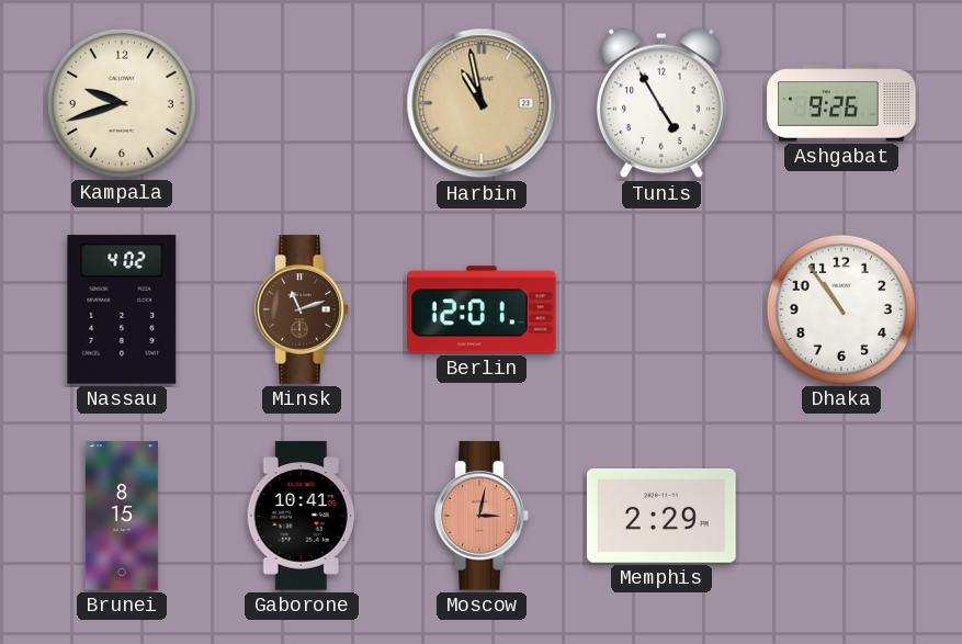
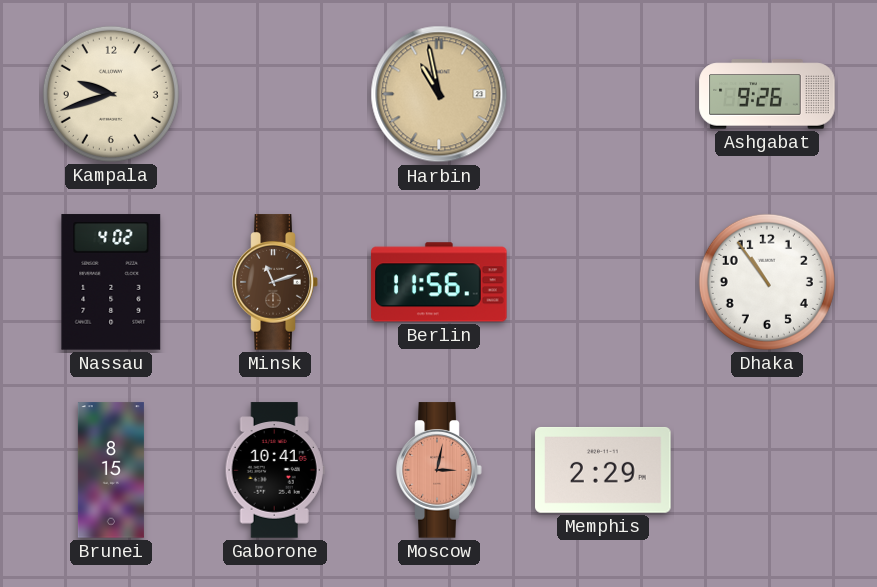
Tunis: 4:55 -> none (661, 103)
Berlin: 12:01 -> 11:56 (439, 282)
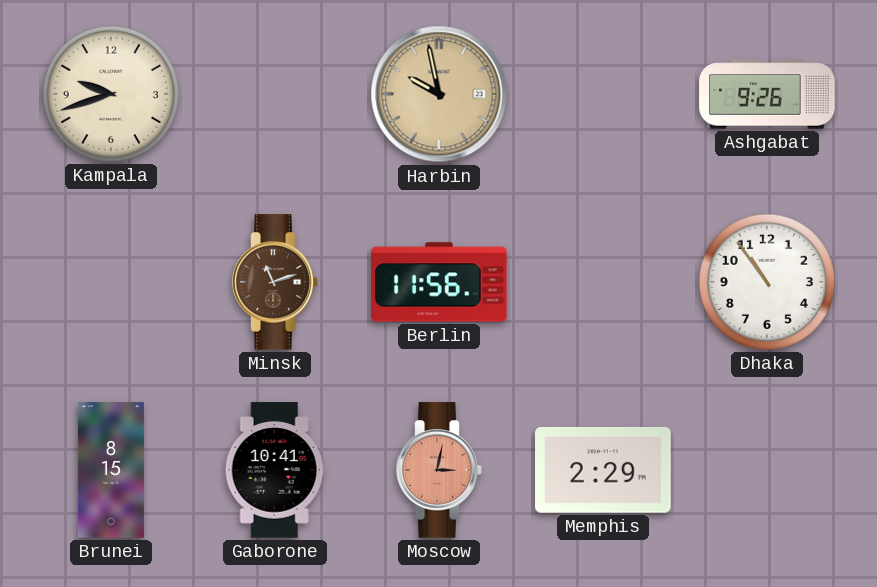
Harbin: 10:58 -> 9:58 (439, 94)
Nassau: 4:02 -> none (111, 282)
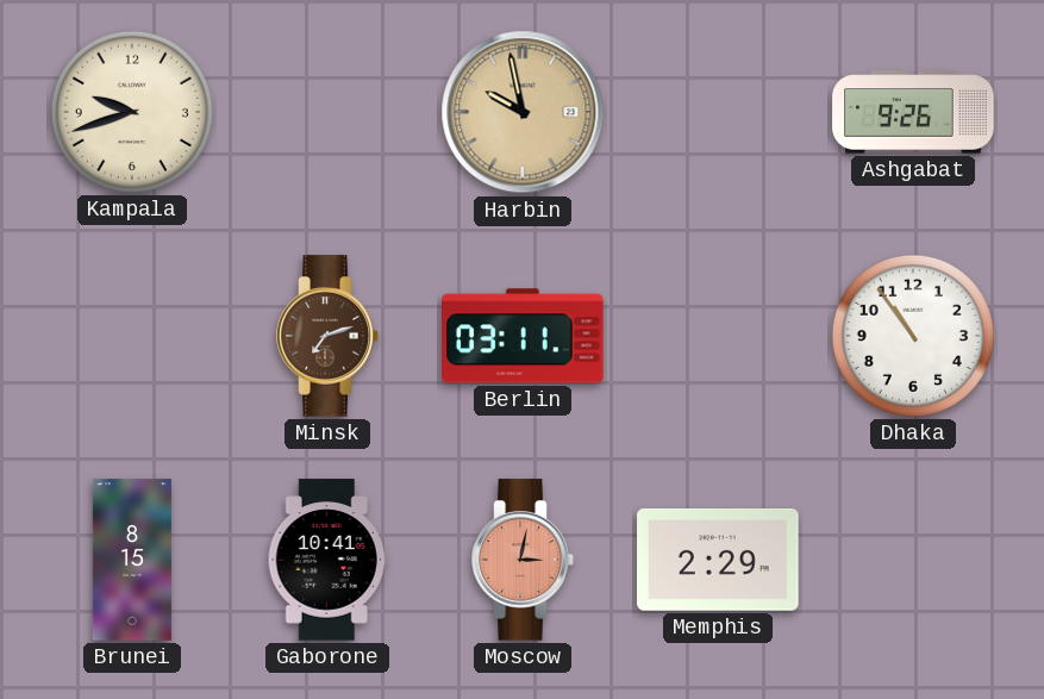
Minsk: 11:12 -> 7:12 (327, 336)
Berlin: 11:56 -> 03:11 (523, 336)
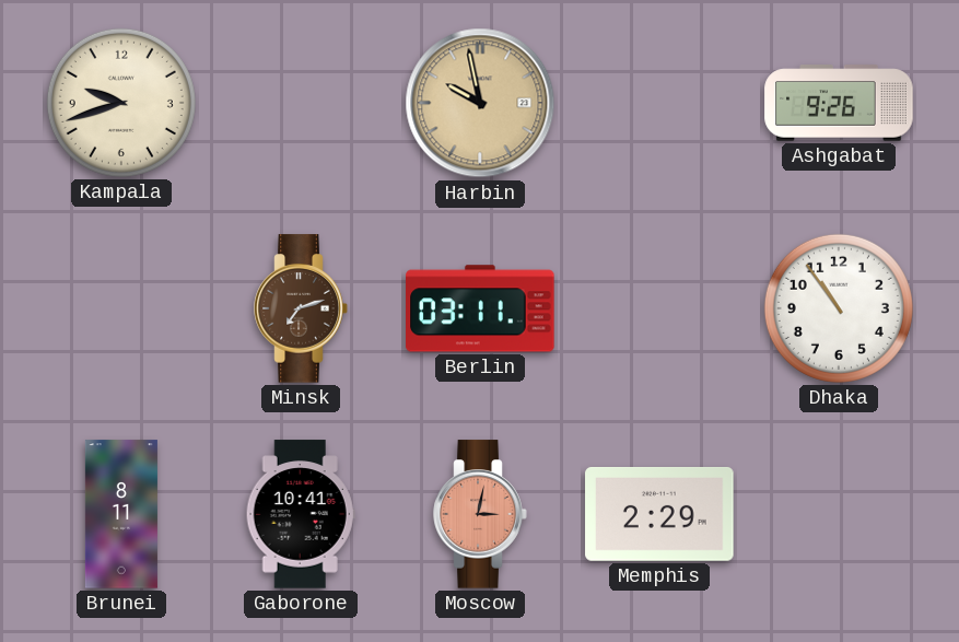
Brunei: 8:15 -> 8:11 (121, 514)
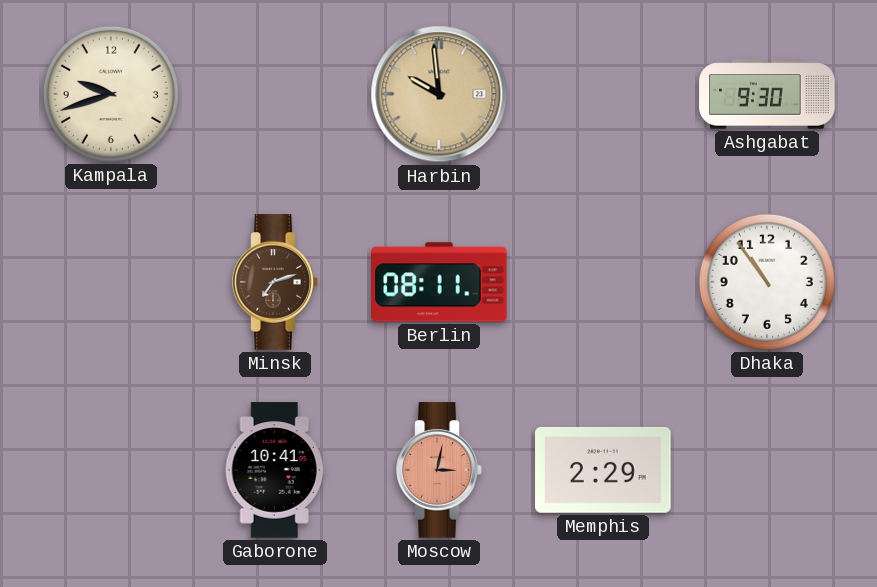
Harbin: 9:58 -> 9:59 (439, 94)
Ashgabat: 9:26 -> 9:30 (767, 94)
Berlin: 03:11 -> 08:11 (439, 282)
Brunei: 8:11 -> none (121, 514)
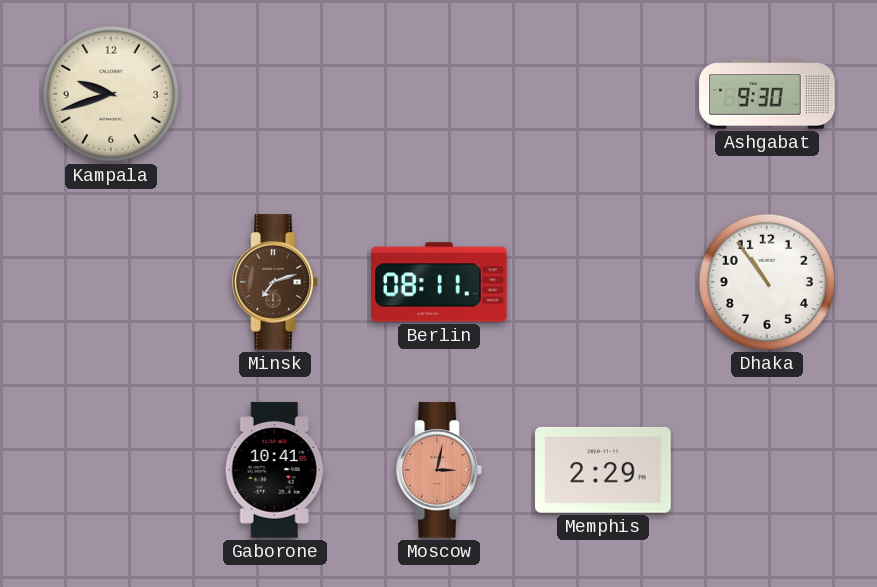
Harbin: 9:59 -> none (439, 94)
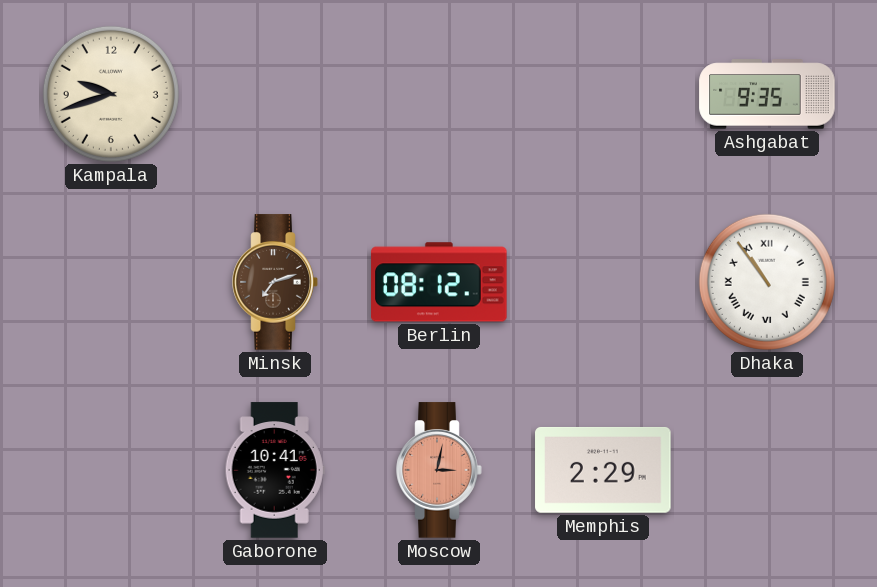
Ashgabat: 9:30 -> 9:35 (767, 94)
Berlin: 08:11 -> 08:12 (439, 282)
Dhaka numerals: Arabic -> Roman (767, 282)
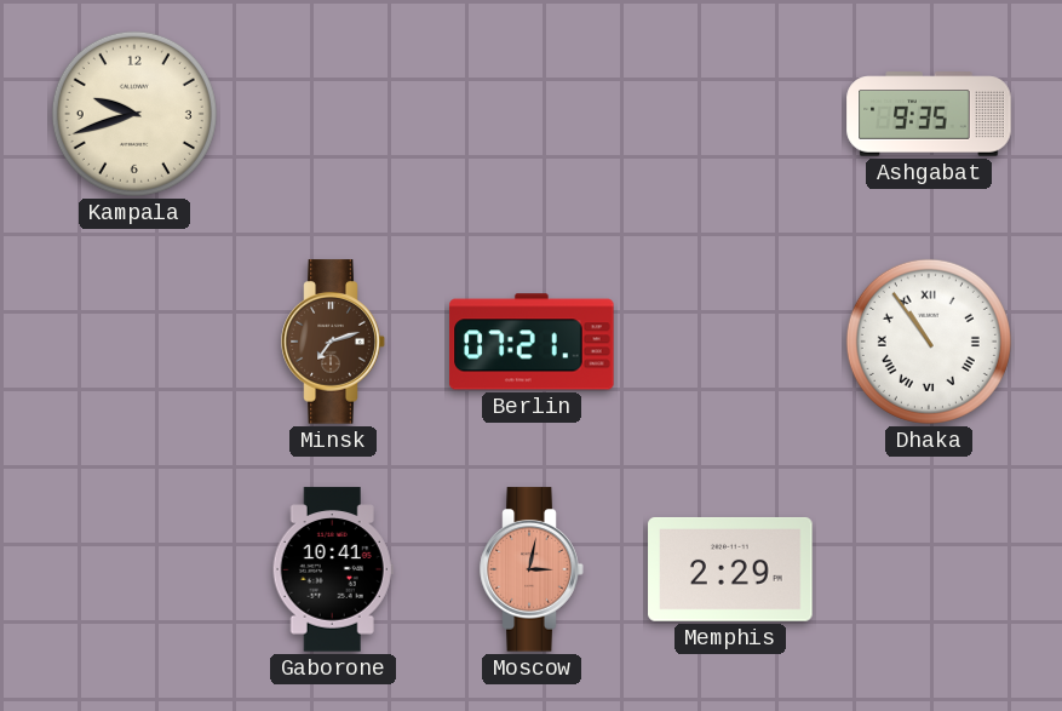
Berlin: 08:12 -> 07:21 (532, 342)
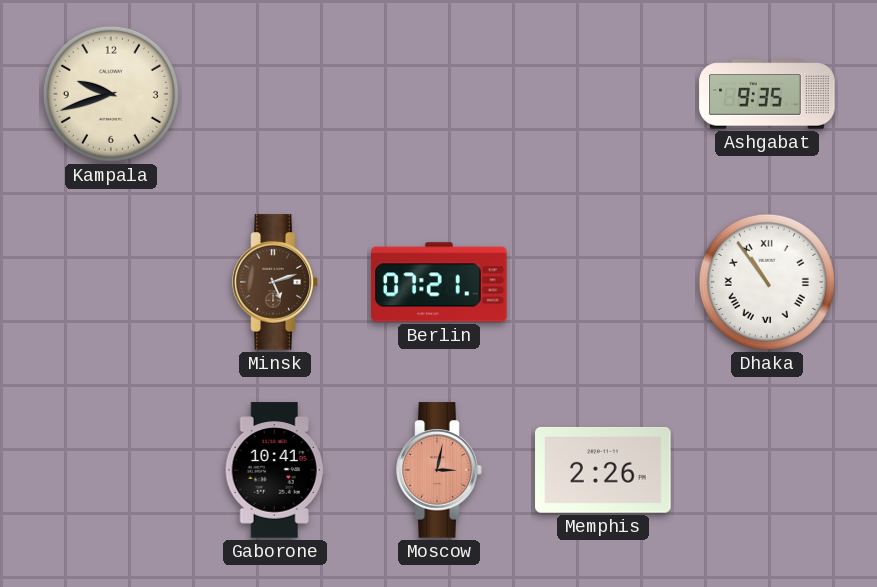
Minsk: 7:12 -> 5:12 (275, 282)
Memphis: 2:29 -> 2:26 (603, 470)
